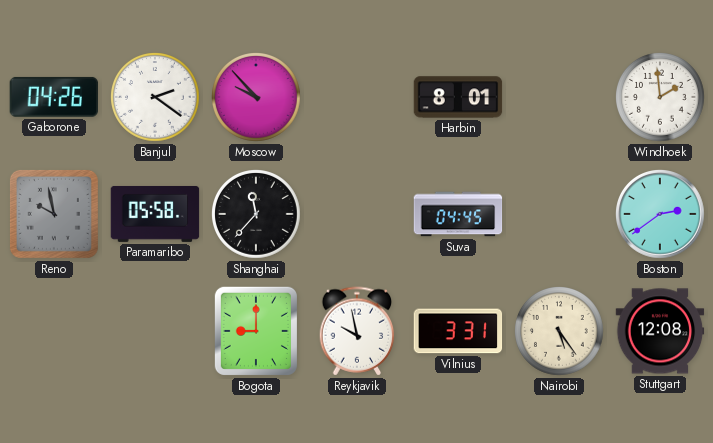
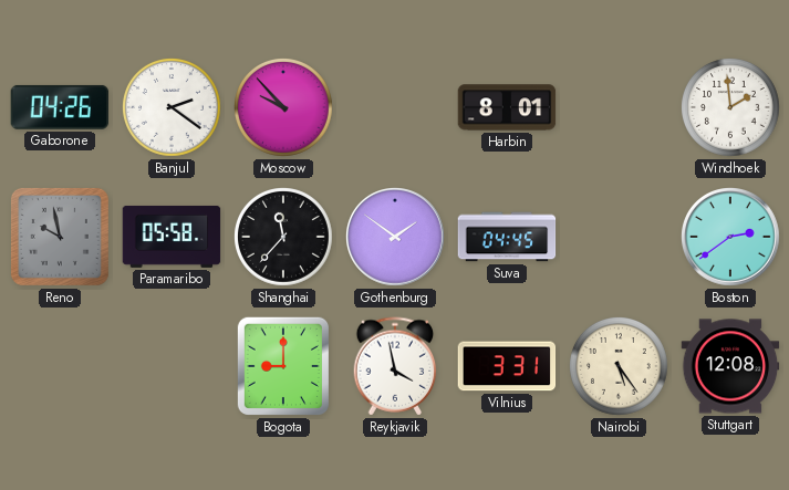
Gothenburg: none -> 1:51 (396, 238)
Reykjavik: 9:58 -> 3:58 (395, 366)
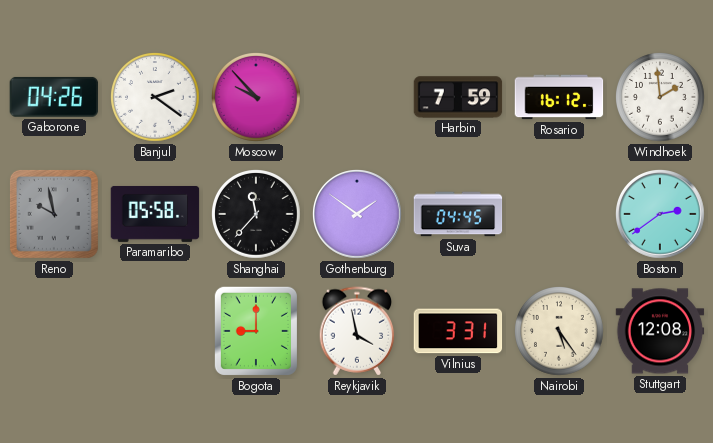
Harbin: 8:01 -> 7:59 (458, 97)
Rosario: none -> 16:12 (559, 97)
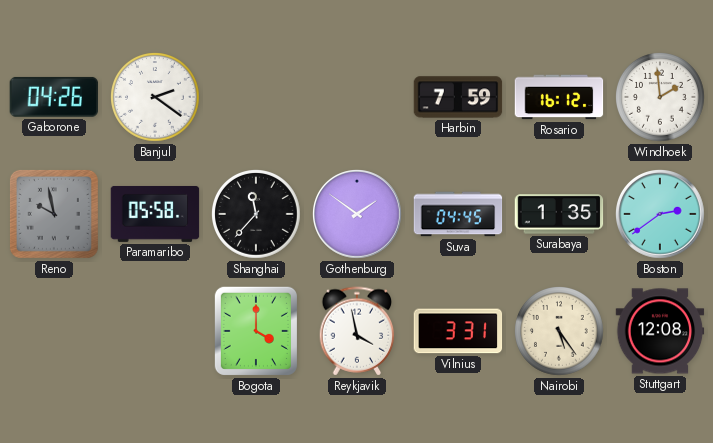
Moscow: 9:53 -> none (257, 98)
Surabaya: none -> 1:35 (559, 214)
Bogota: 9:00 -> 4:00 (256, 331)
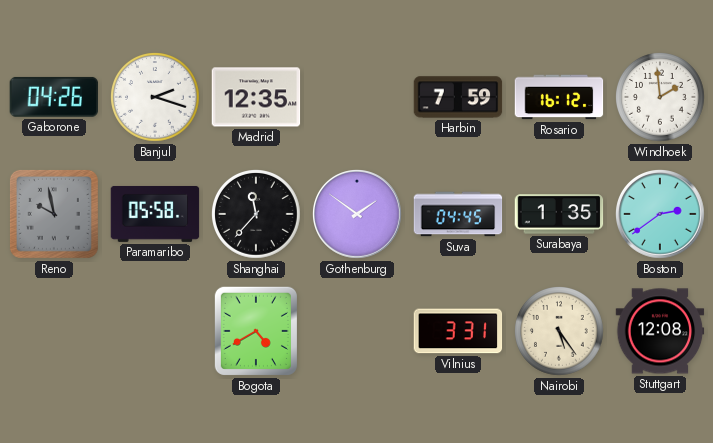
Banjul: 2:21 -> 2:18 (156, 98)
Madrid: none -> 12:35 (256, 97)
Bogota: 4:00 -> 4:40 (256, 331)
Reykjavik: 3:58 -> none (357, 331)
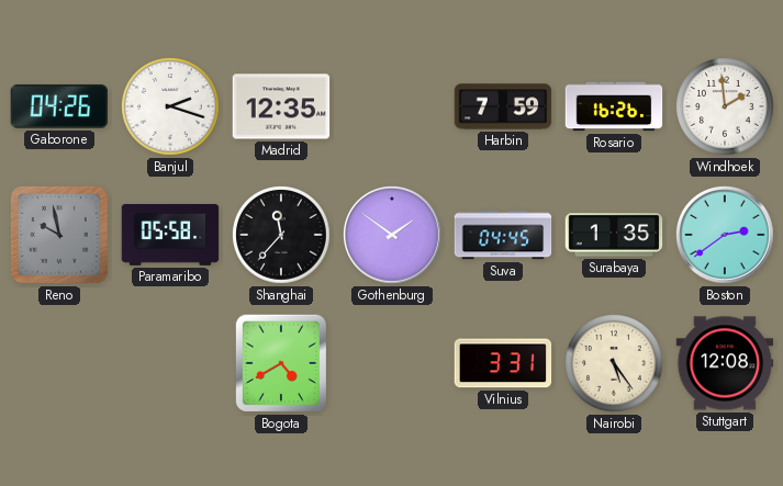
Rosario: 16:12 -> 16:26 (614, 106)
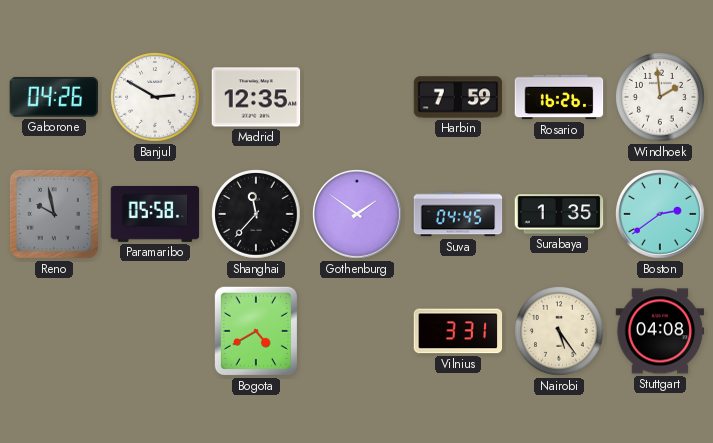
Banjul: 2:18 -> 2:50 (156, 98)
Stuttgart: 12:08 -> 04:08 (660, 331)
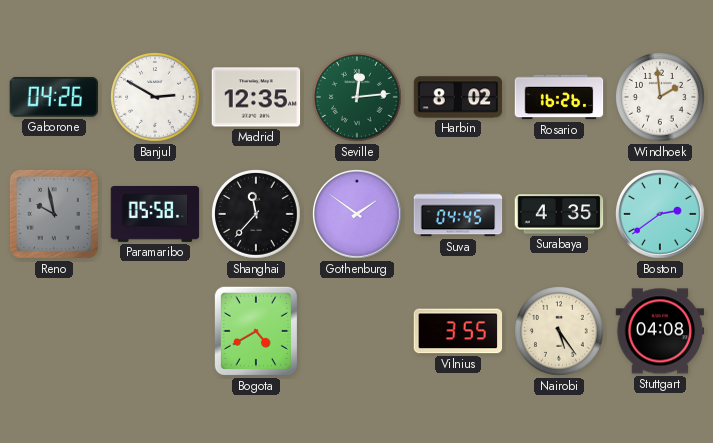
Seville: none -> 12:14 (358, 98)
Harbin: 7:59 -> 8:02 (458, 97)
Surabaya: 1:35 -> 4:35 (559, 214)
Vilnius: 3:31 -> 3:55 (458, 331)
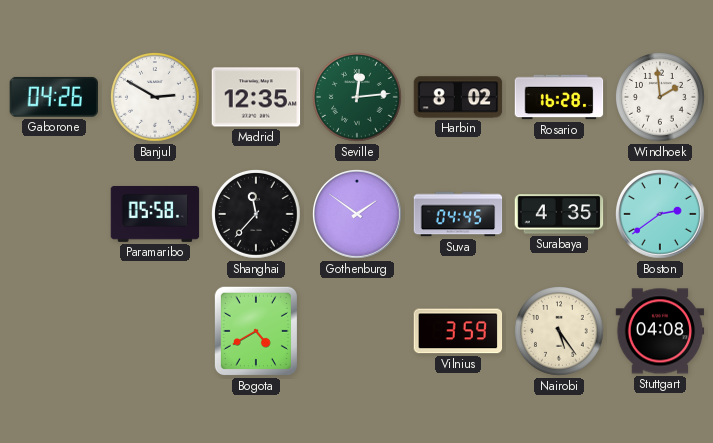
Rosario: 16:26 -> 16:28 (559, 97)
Reno: 9:58 -> none (54, 214)
Vilnius: 3:55 -> 3:59 (458, 331)
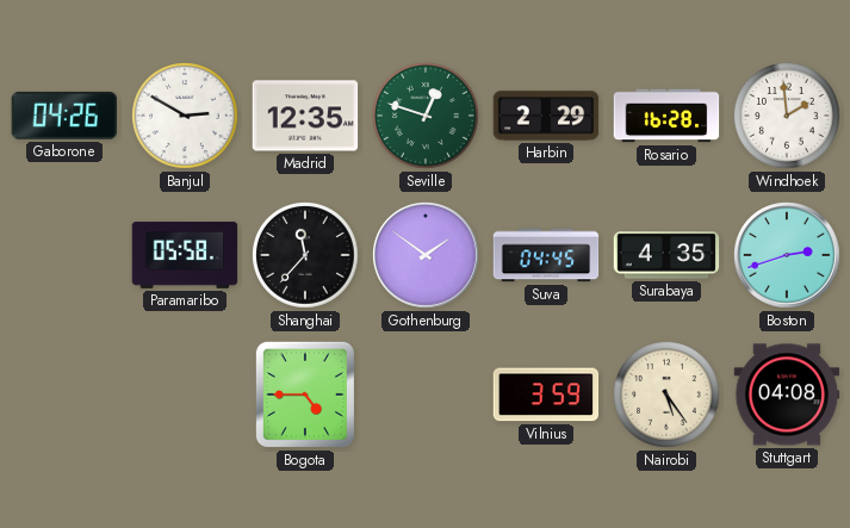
Seville: 12:14 -> 12:48 (427, 117)
Harbin: 8:02 -> 2:29 (546, 116)
Boston: 2:39 -> 2:42 (788, 256)
Bogota: 4:40 -> 4:45 (305, 395)
